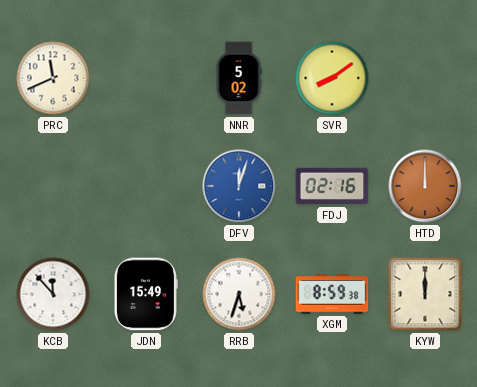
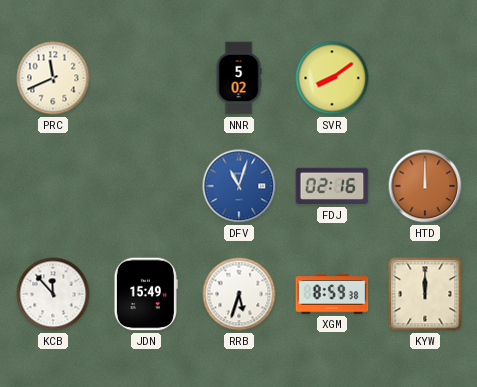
DFV: 12:03 -> 11:03 (239, 186)
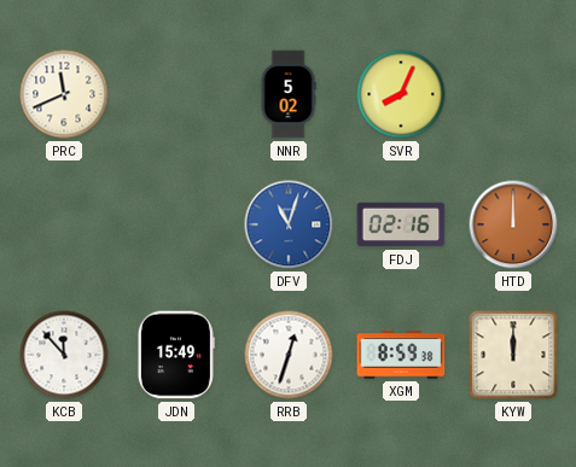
SVR: 8:09 -> 8:04 (401, 94)
RRB: 5:33 -> 12:33 (289, 355)
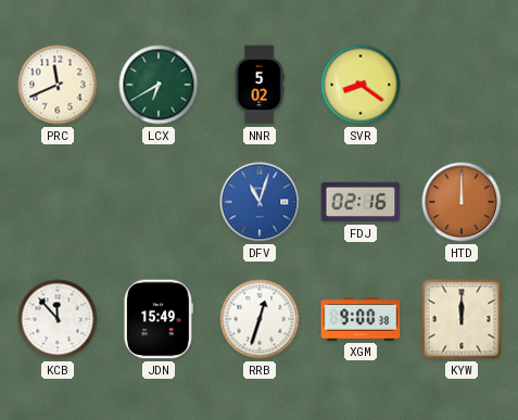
LCX: none -> 6:40 (159, 85)
SVR: 8:04 -> 8:21 (361, 85)
XGM: 8:59 -> 9:00 (361, 319)
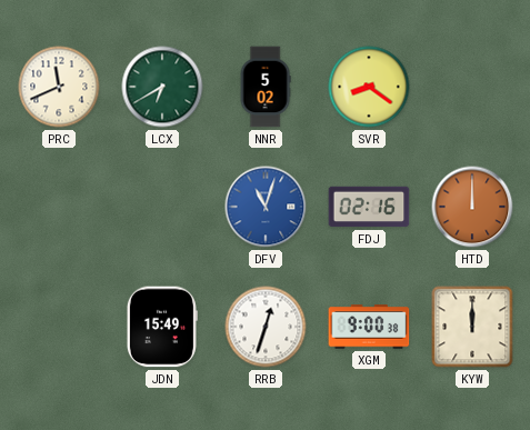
KCB: 11:53 -> none (58, 319)
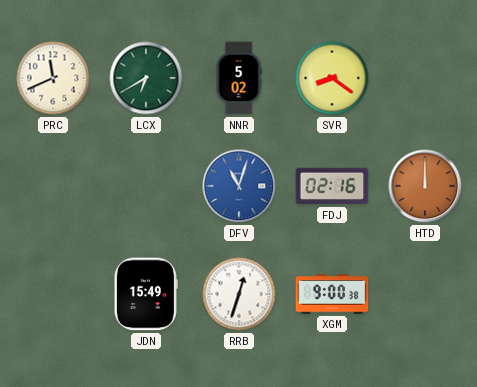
KYW: 12:00 -> none (472, 327)
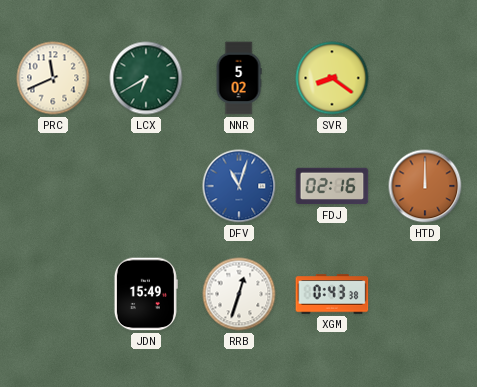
XGM: 9:00 -> 0:43 (332, 294)
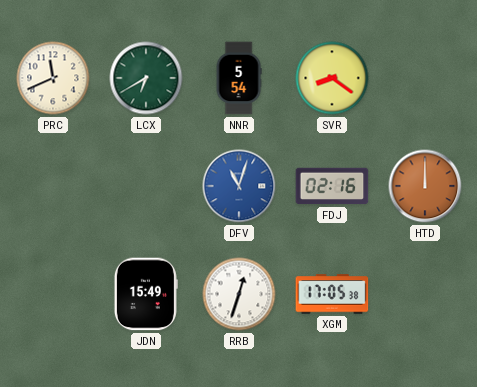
NNR: 5:02 -> 5:54 (239, 78)
XGM: 0:43 -> 17:05 (332, 294)
